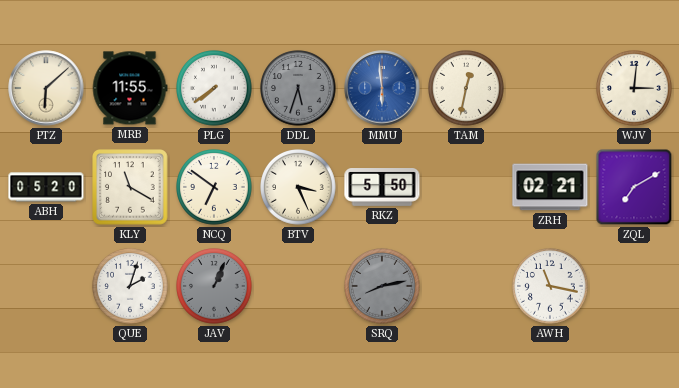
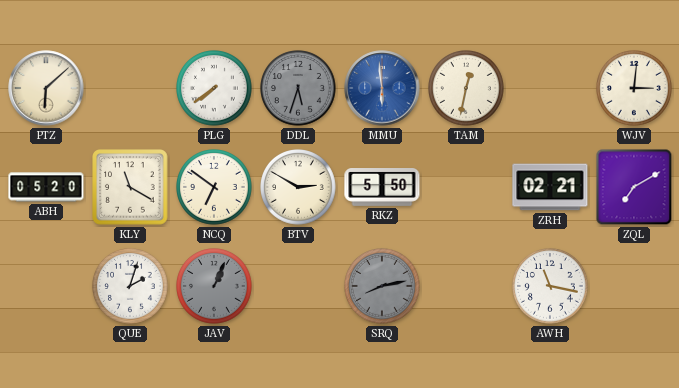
MRB: 11:55 -> none (130, 88)
BTV: 3:26 -> 2:50 (299, 188)
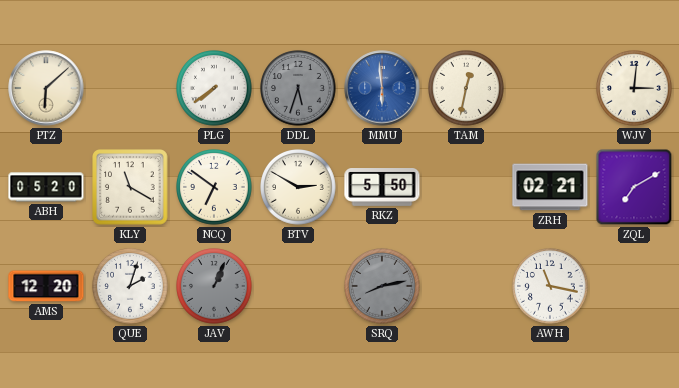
AMS: none -> 12:20 (46, 286)
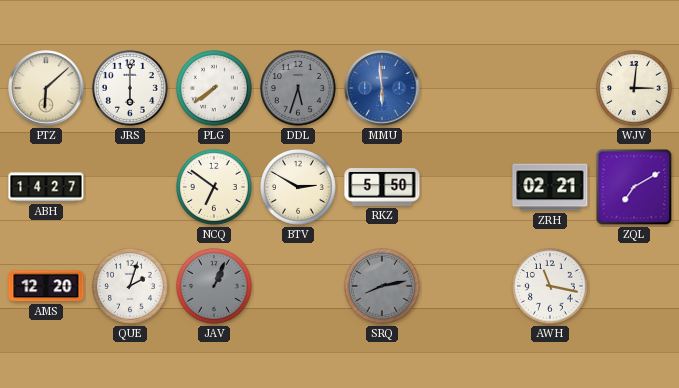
JRS: none -> 6:00 (131, 89)
TAM: 12:32 -> none (467, 89)
ABH: 05:20 -> 14:27 (46, 187)
KLY: 11:20 -> none (130, 187)
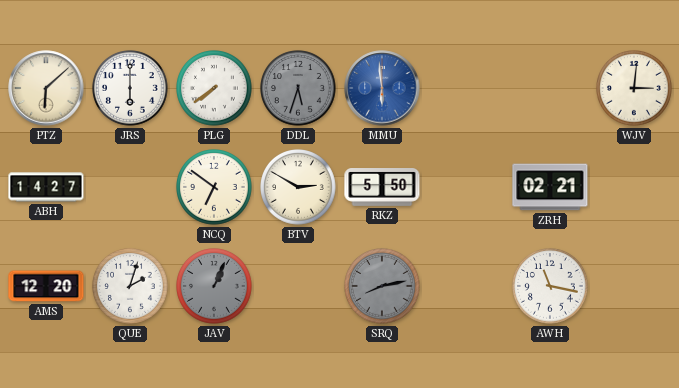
ZQL: 7:10 -> none (634, 187)
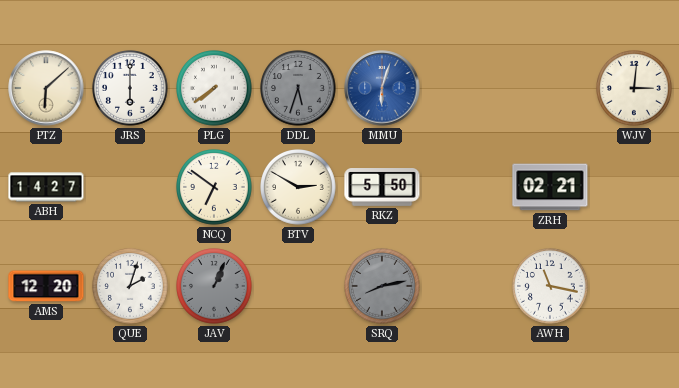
MMU: 5:59 -> 6:03 (382, 88)
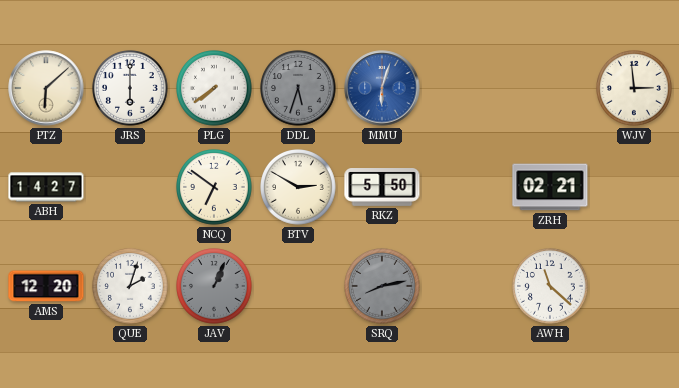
WJV: 3:01 -> 2:59 (635, 89)
AWH: 11:17 -> 11:22 (551, 287)
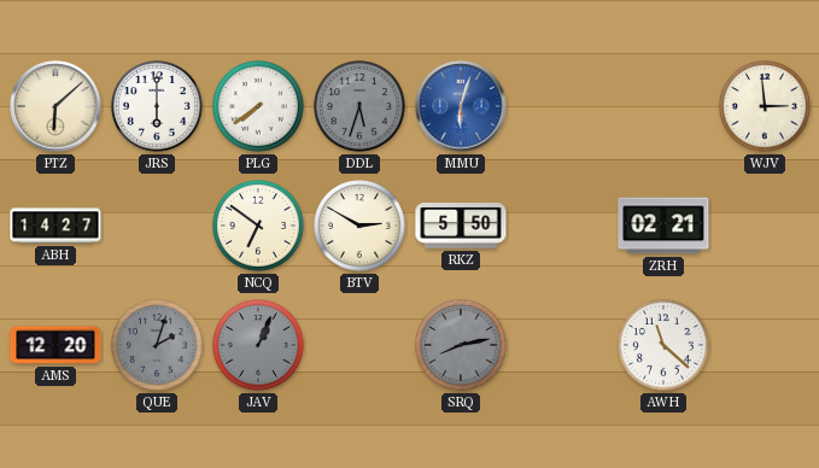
QUE dial: white -> grey (158, 346)
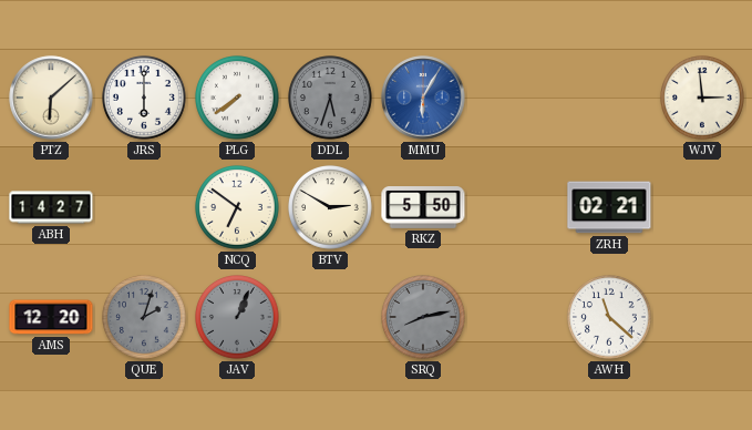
MMU: 6:03 -> 6:05 (423, 98)
